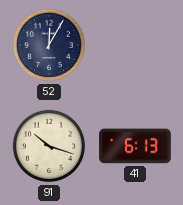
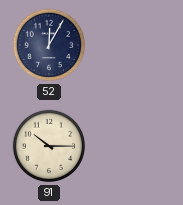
91: 10:18 -> 10:15 (49, 146)
41: 6:13 -> none (135, 146)
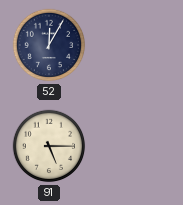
91: 10:15 -> 5:15 (49, 146)
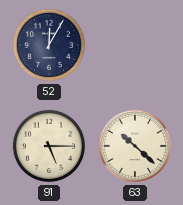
63: none -> 10:22 (135, 146)
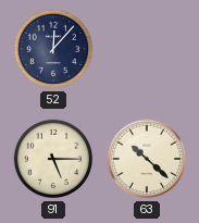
52: 12:05 -> 12:07 (53, 49)
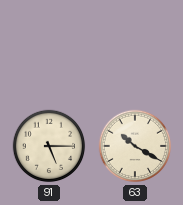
52: 12:07 -> none (53, 49)
63: 10:22 -> 10:20 (135, 146)
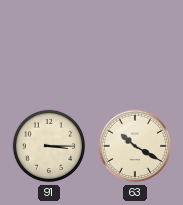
91: 5:15 -> 3:15 (49, 146)
